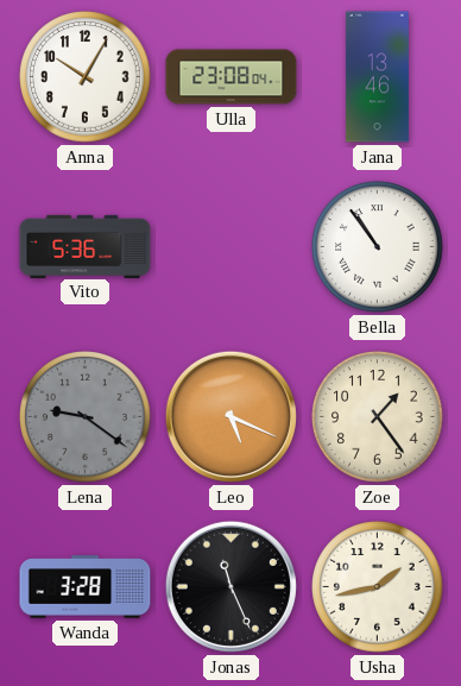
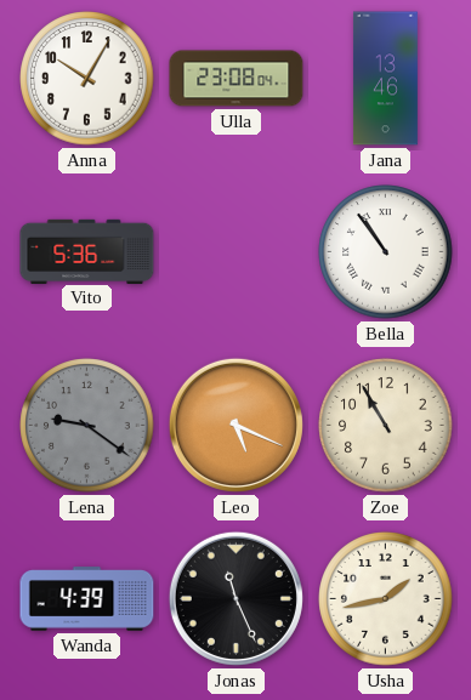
Zoe: 1:24 -> 10:55 (386, 426)
Wanda: 3:28 -> 4:39 (87, 599)
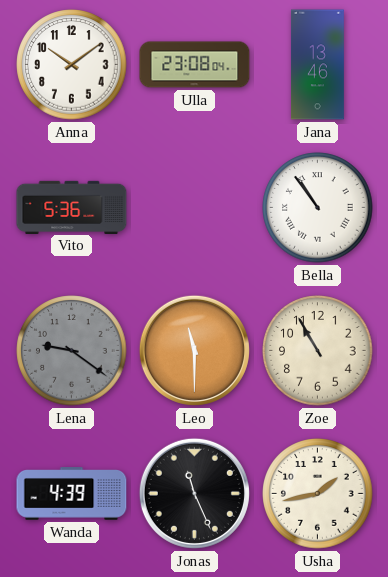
Anna: 10:05 -> 10:09 (72, 65)
Leo: 5:19 -> 11:30 (194, 350)
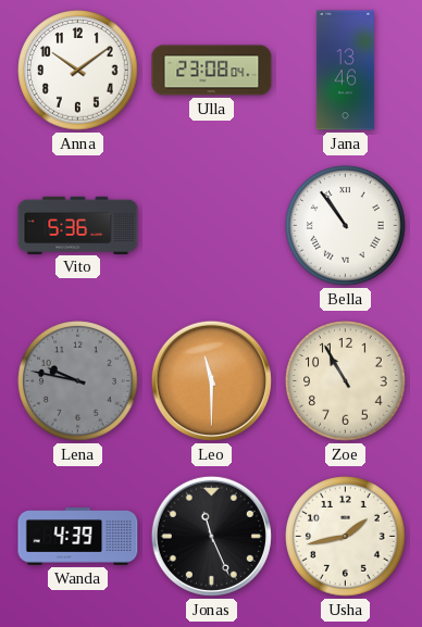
Lena: 9:21 -> 9:47 (78, 381)
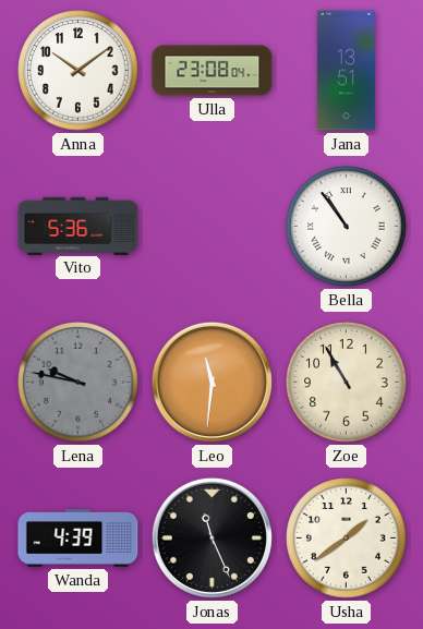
Jana: 13:46 -> 13:51 (346, 71)
Leo: 11:30 -> 11:31 (211, 382)
Usha: 1:43 -> 1:39 (347, 539)
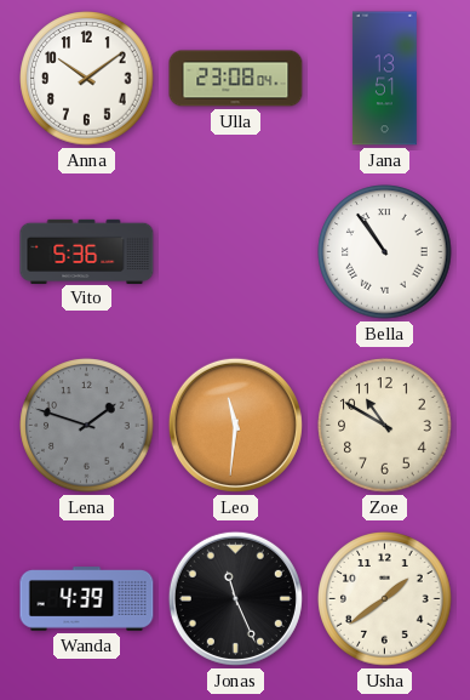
Lena: 9:47 -> 1:48 (87, 426)
Zoe: 10:55 -> 10:50 (385, 426)
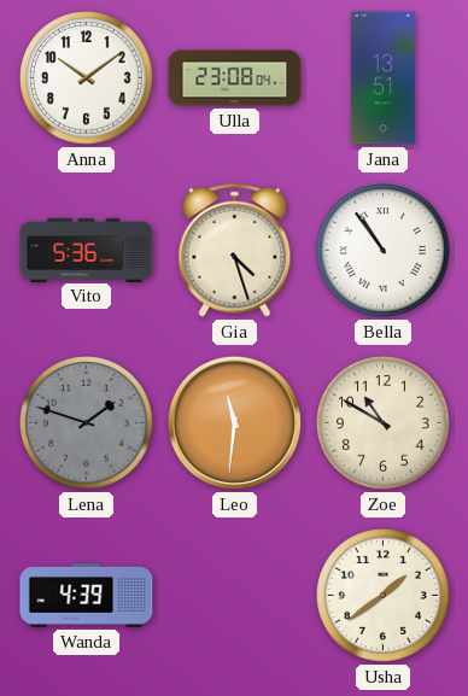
Gia: none -> 4:27 (235, 250)
Jonas: 11:26 -> none (235, 598)
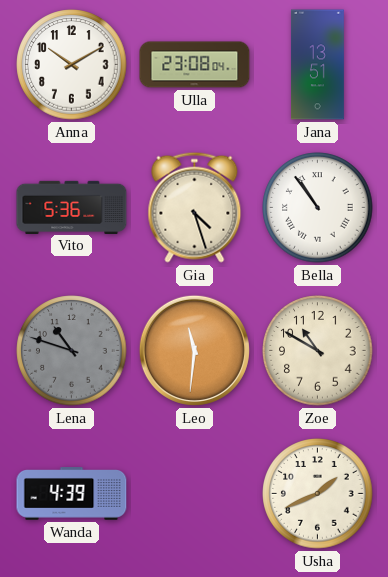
Anna: 10:09 -> 10:10 (72, 65)
Lena: 1:48 -> 10:48 (72, 351)
Usha: 1:39 -> 1:41 (318, 494)
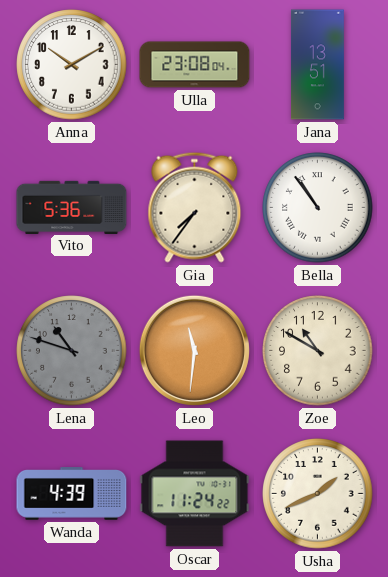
Gia: 4:27 -> 7:36 (195, 207)
Oscar: none -> 11:24 (195, 494)
